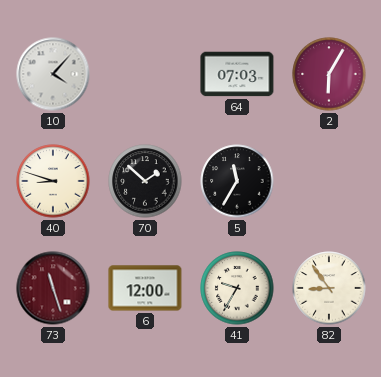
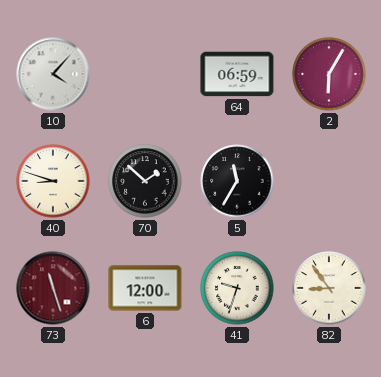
64: 07:03 -> 06:59 (237, 74)
41: 9:35 -> 9:33 (237, 288)
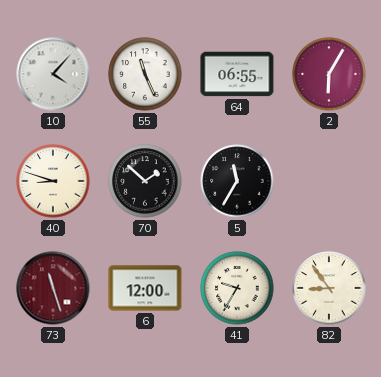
55: none -> 11:26 (145, 74)
64: 06:59 -> 06:55 (237, 74)
41: 9:33 -> 9:35 (237, 288)
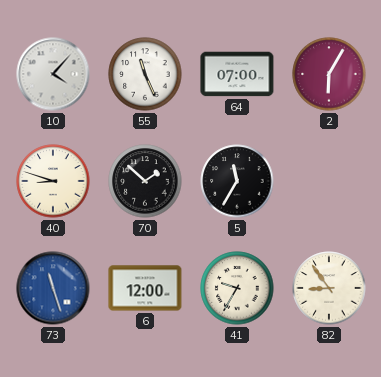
64: 06:55 -> 07:00 (237, 74)
73 dial: burgundy -> blue (53, 288)
